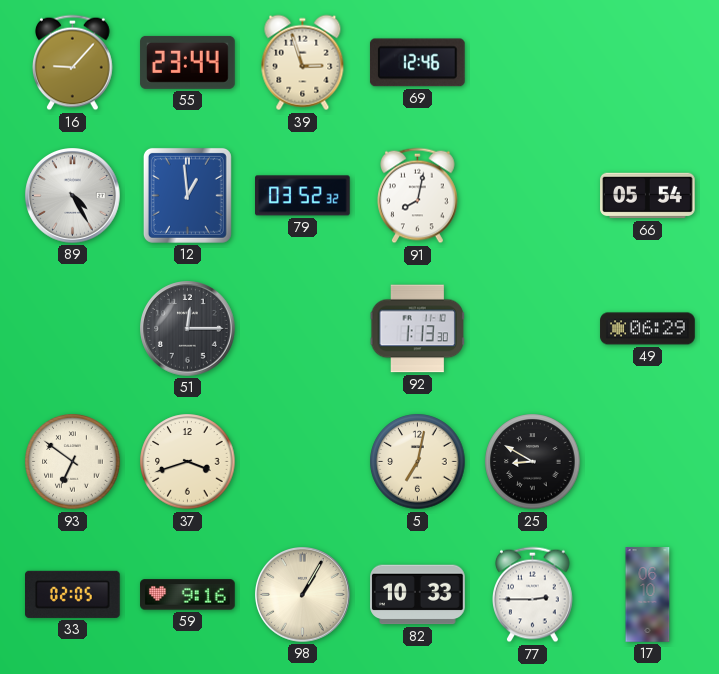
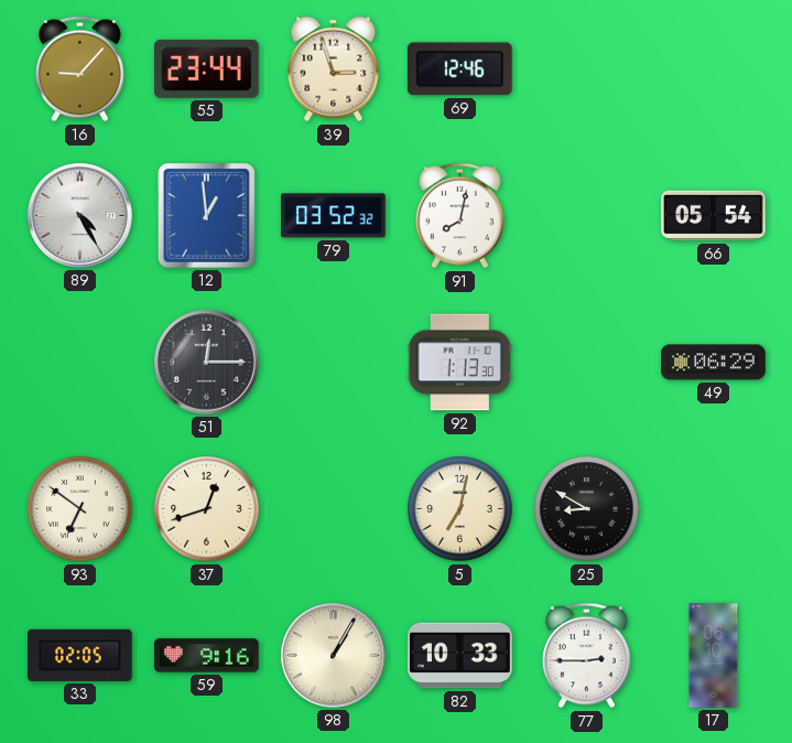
37: 3:42 -> 12:42 (207, 509)
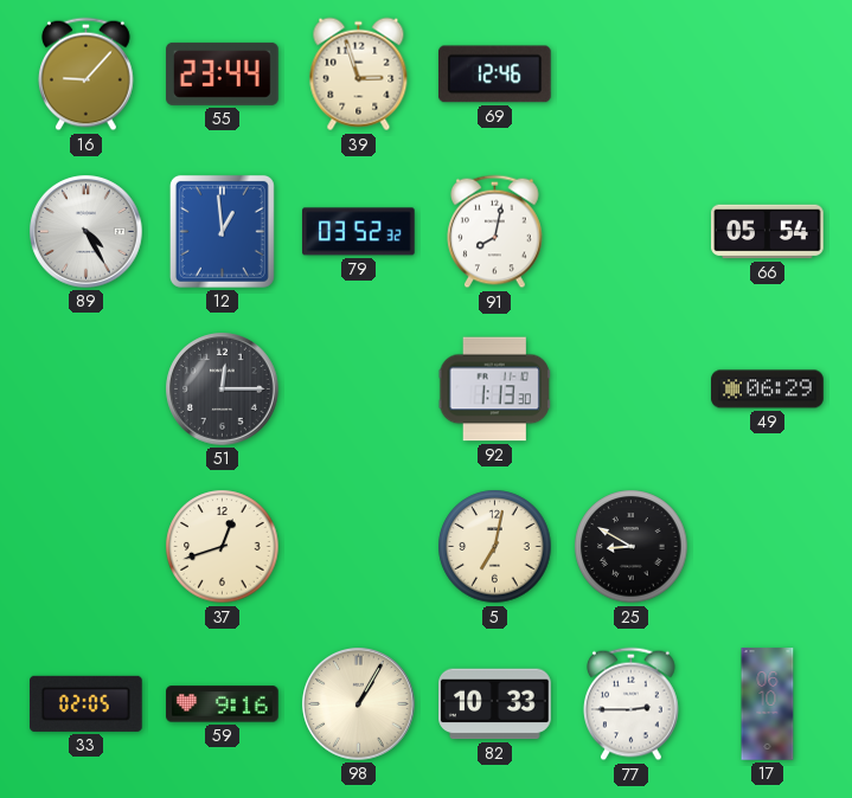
93: 6:51 -> none (80, 509)
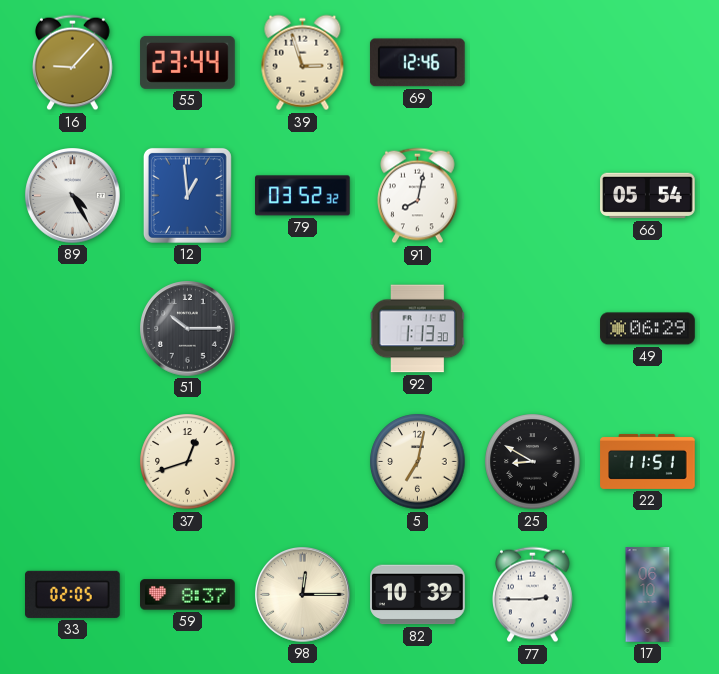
51: 12:15 -> 10:15 (188, 329)
22: none -> 11:51 (648, 461)
59: 9:16 -> 8:37 (188, 595)
98: 1:05 -> 12:15 (303, 595)
82: 10:33 -> 10:39 (418, 595)
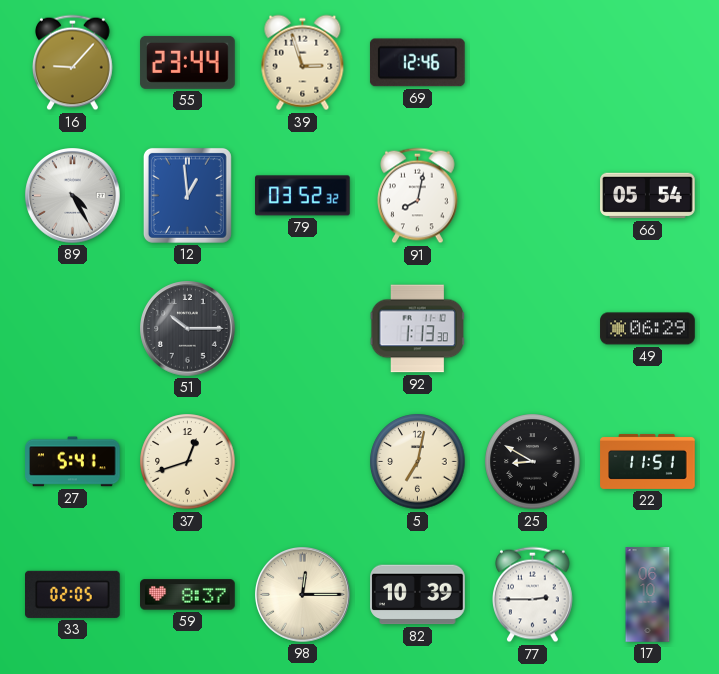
27: none -> 5:41 (73, 462)
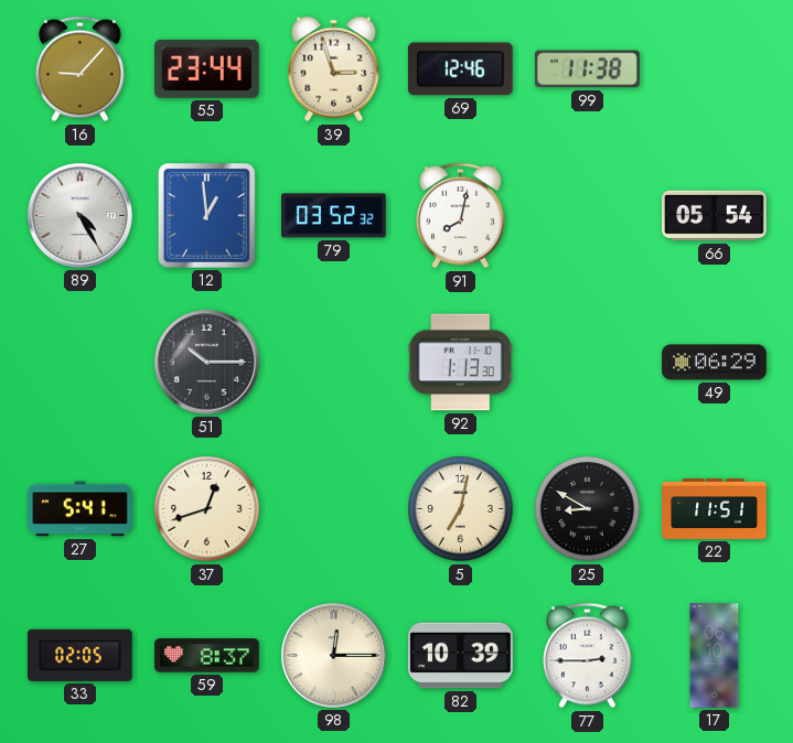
99: none -> 11:38 (588, 69)
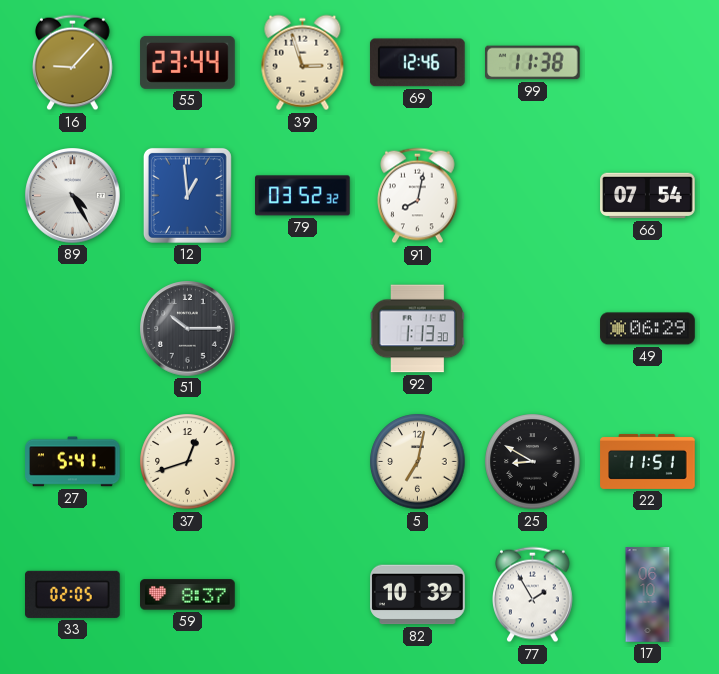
66: 05:54 -> 07:54 (648, 196)
98: 12:15 -> none (334, 656)
77: 2:45 -> 1:55 (533, 595)
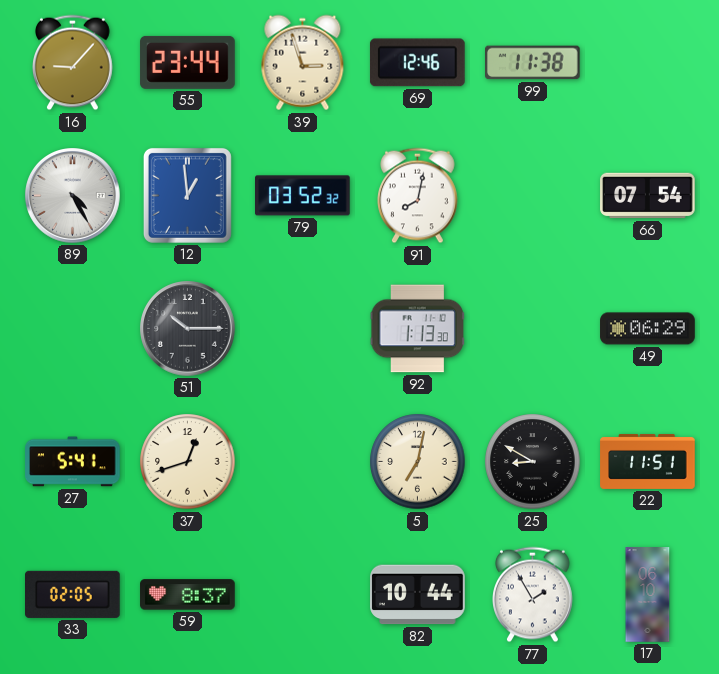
82: 10:39 -> 10:44 (418, 595)
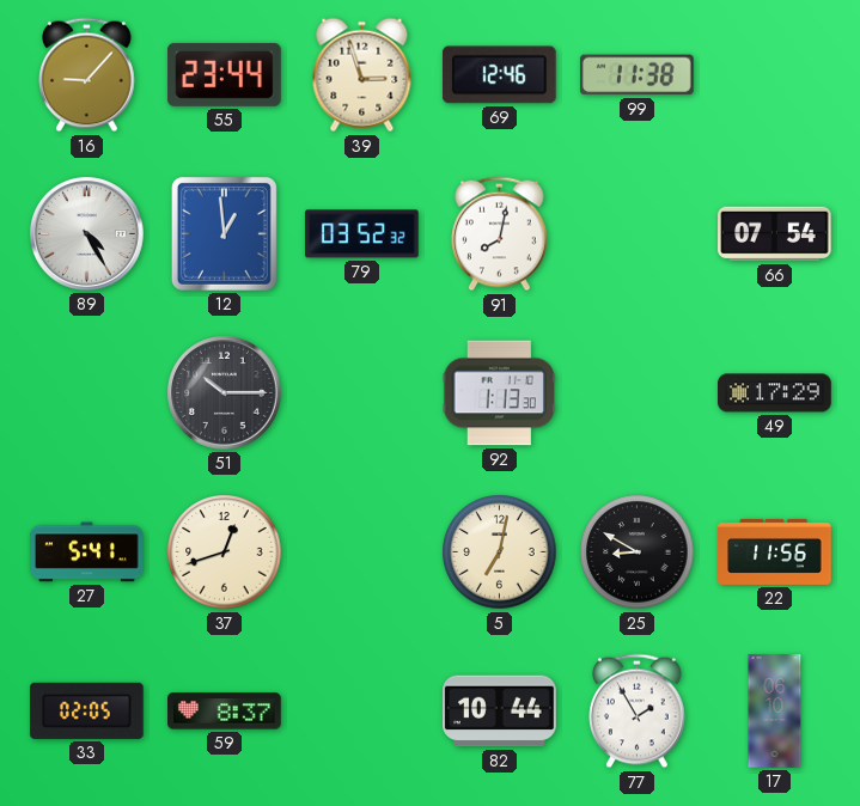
49: 06:29 -> 17:29 (775, 393)
22: 11:51 -> 11:56 (775, 551)
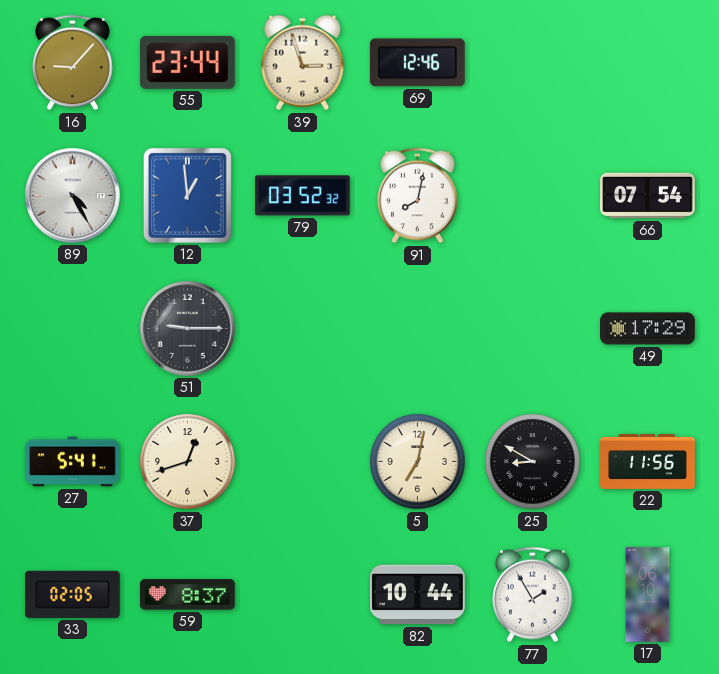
99: 11:38 -> none (638, 75)
51: 10:15 -> 9:15 (188, 329)
92: 1:13 -> none (499, 393)
